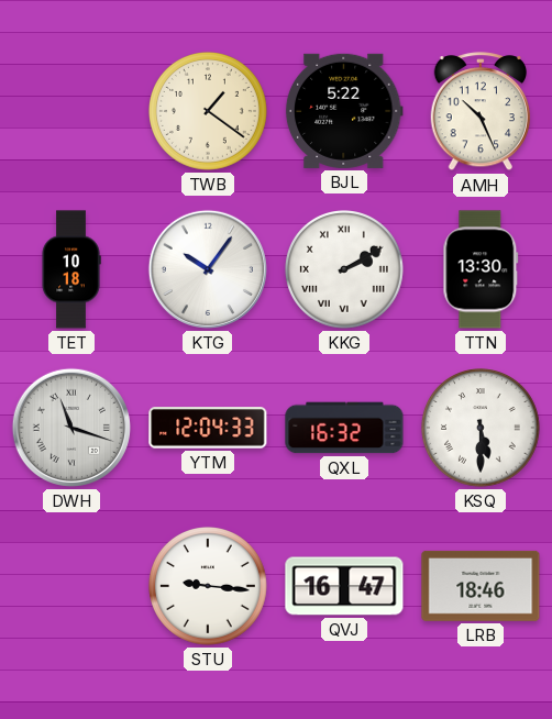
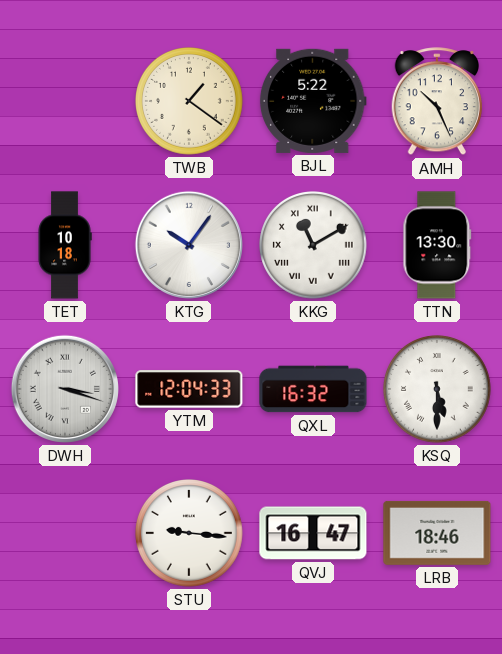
KKG: 2:10 -> 11:10 (314, 246)
DWH: 11:18 -> 3:18 (65, 389)
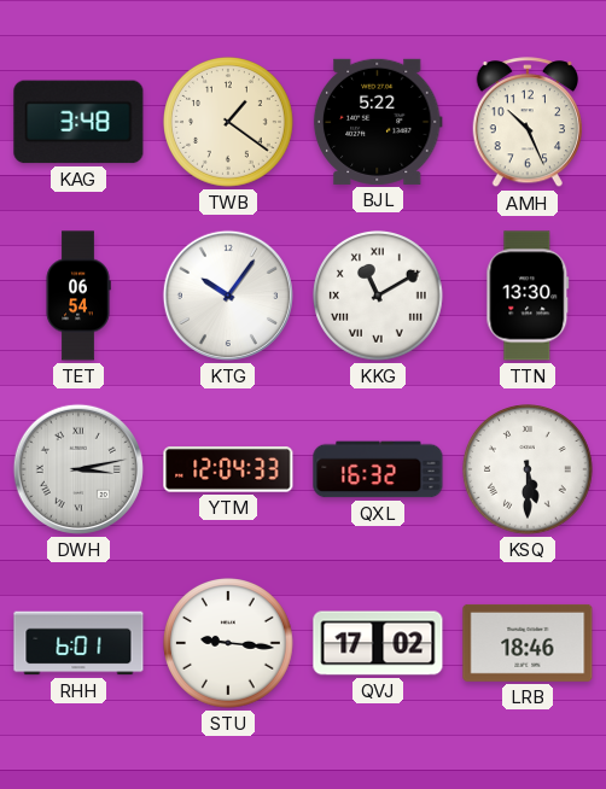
KAG: none -> 3:48 (78, 122)
TET: 10:18 -> 06:54 (78, 296)
DWH: 3:18 -> 3:13 (78, 469)
RHH: none -> 6:01 (78, 643)
QVJ: 16:47 -> 17:02 (378, 643)
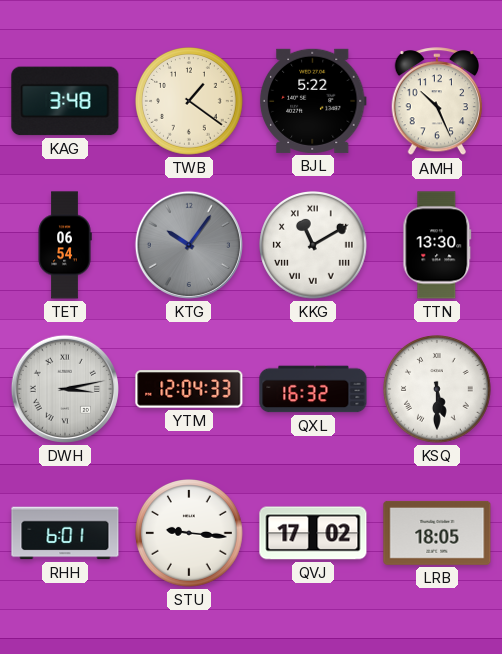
KTG dial: white -> grey (189, 245)
LRB: 18:46 -> 18:05 (437, 533)
